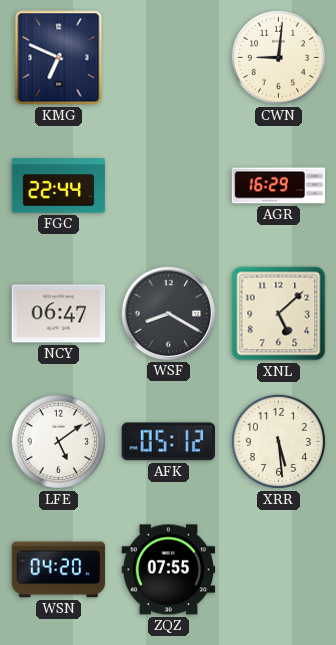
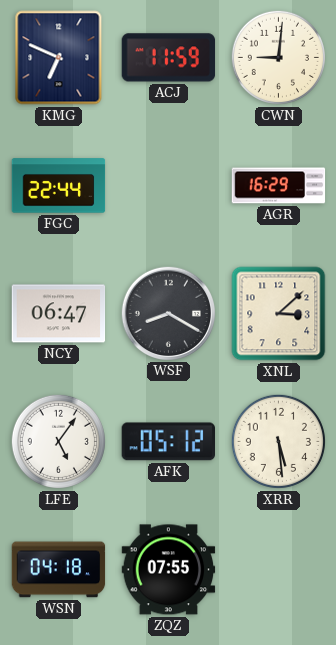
ACJ: none -> 11:59 (169, 58)
XNL: 5:08 -> 3:08 (279, 314)
LFE: 5:09 -> 5:06 (58, 441)
WSN: 04:20 -> 04:18 (59, 570)
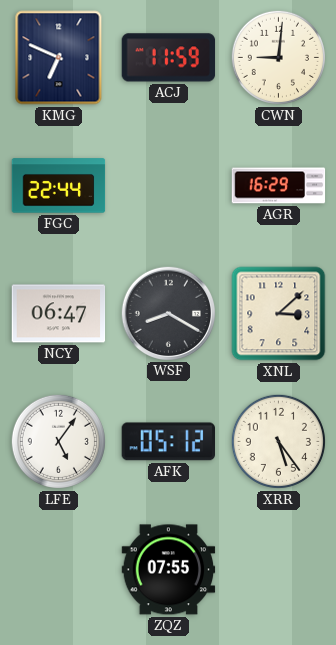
XRR: 5:29 -> 5:24 (278, 441)
WSN: 04:18 -> none (59, 570)
